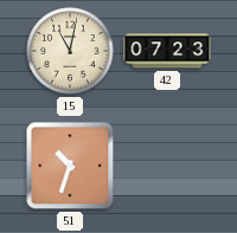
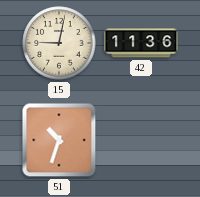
15: 11:02 -> 9:02 (59, 43)
42: 07:23 -> 11:36 (141, 43)
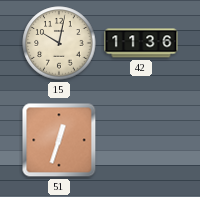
15: 9:02 -> 10:02 (59, 43)
51: 10:33 -> 12:33 (59, 140)
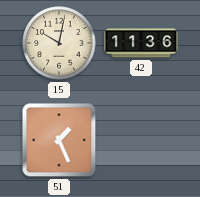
51: 12:33 -> 1:26 (59, 140)
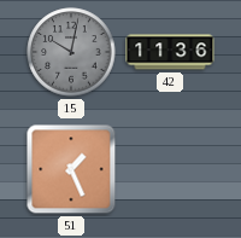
15 dial: cream -> grey (71, 52)
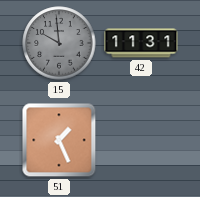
15: 10:02 -> 9:59 (59, 43)
42: 11:36 -> 11:31 (141, 43)
